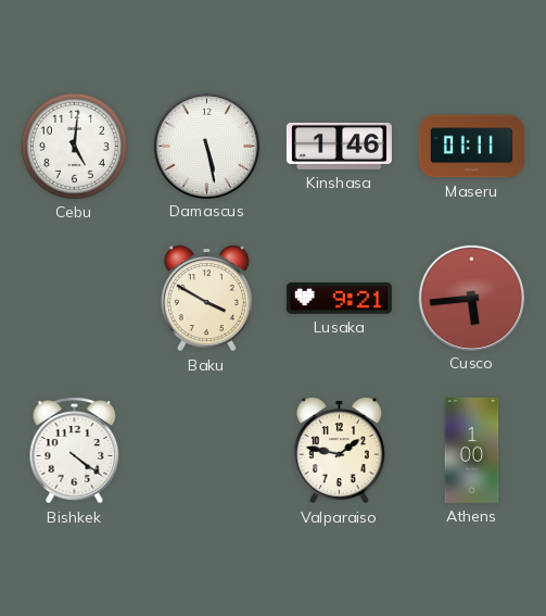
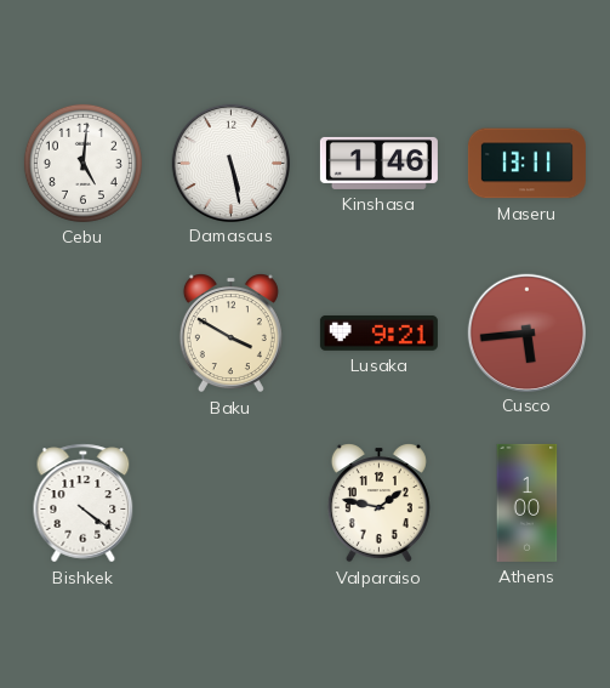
Maseru: 01:11 -> 13:11 (526, 164)
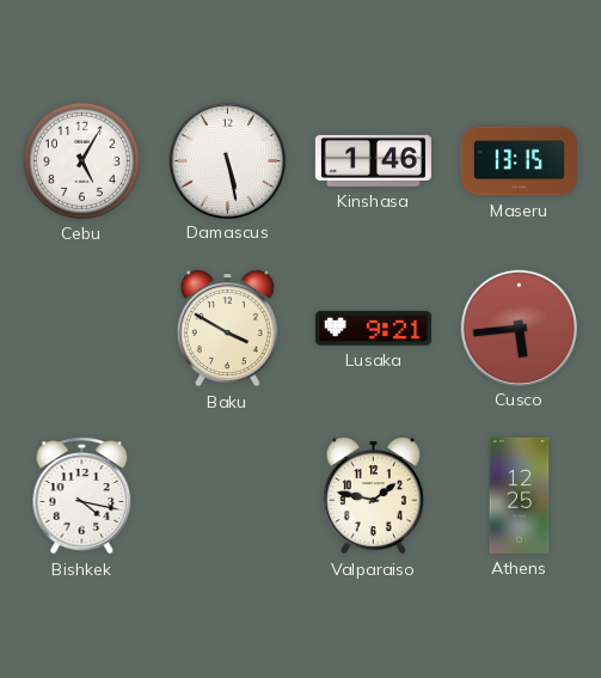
Cebu: 5:01 -> 5:05 (81, 160)
Maseru: 13:11 -> 13:15 (519, 161)
Bishkek: 4:21 -> 4:17 (82, 496)
Athens: 1:00 -> 12:25 (520, 495)
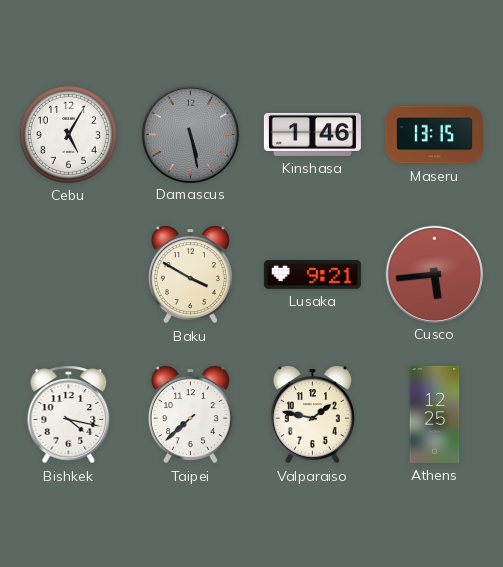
Damascus dial: white -> grey (190, 134)
Taipei: none -> 7:38 (190, 415)
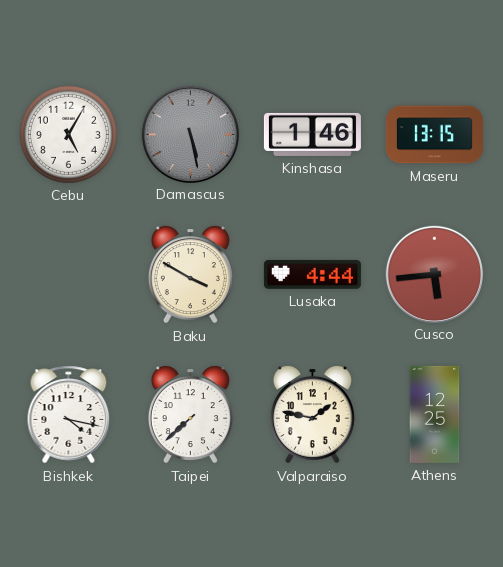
Lusaka: 9:21 -> 4:44 (312, 274)
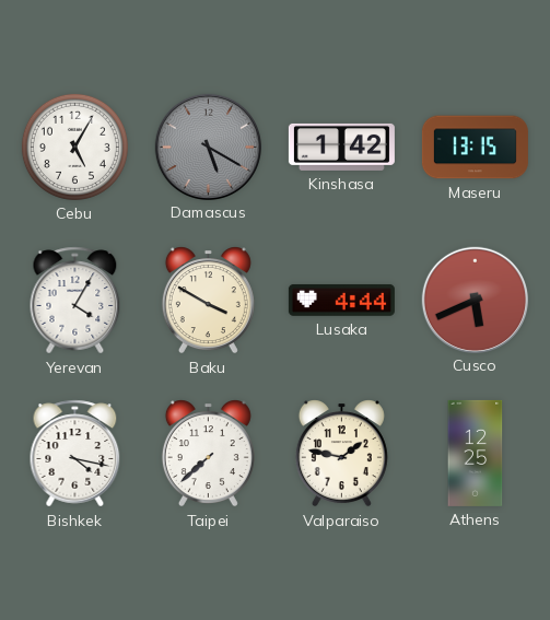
Damascus: 5:28 -> 5:20 (208, 147)
Kinshasa: 1:46 -> 1:42 (341, 147)
Yerevan: none -> 4:05 (75, 301)
Cusco: 5:44 -> 5:41 (475, 300)
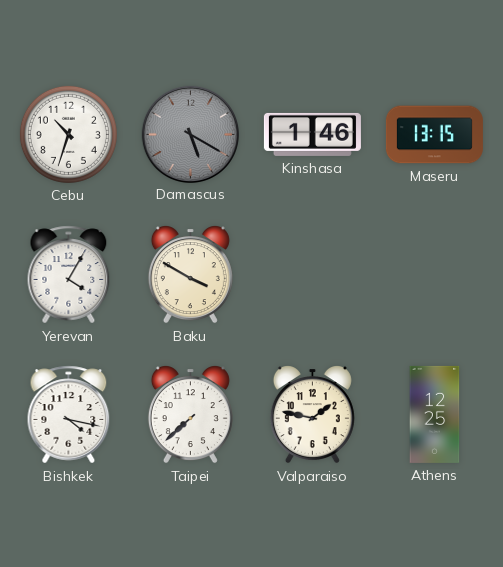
Cebu: 5:05 -> 10:33 (68, 134)
Kinshasa: 1:42 -> 1:46 (312, 134)
Lusaka: 4:44 -> none (341, 300)
Cusco: 5:41 -> none (475, 300)
